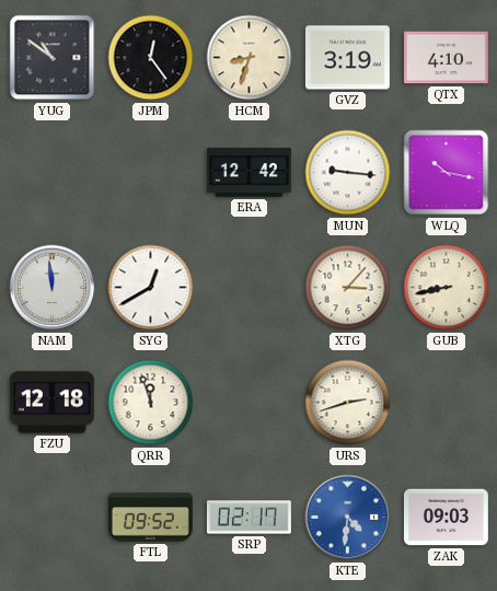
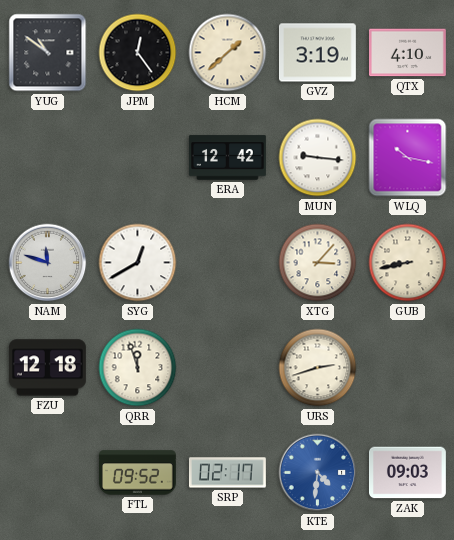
HCM: 8:33 -> 1:38 (228, 53)
NAM: 11:59 -> 11:48 (48, 263)
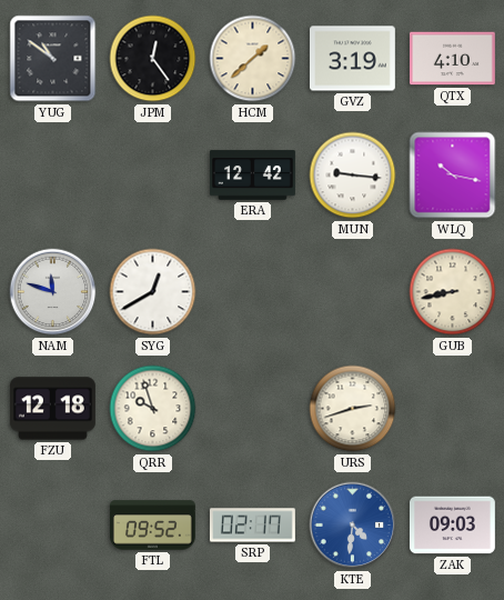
XTG: 3:07 -> none (318, 263)
QRR: 11:57 -> 9:57 (153, 409)
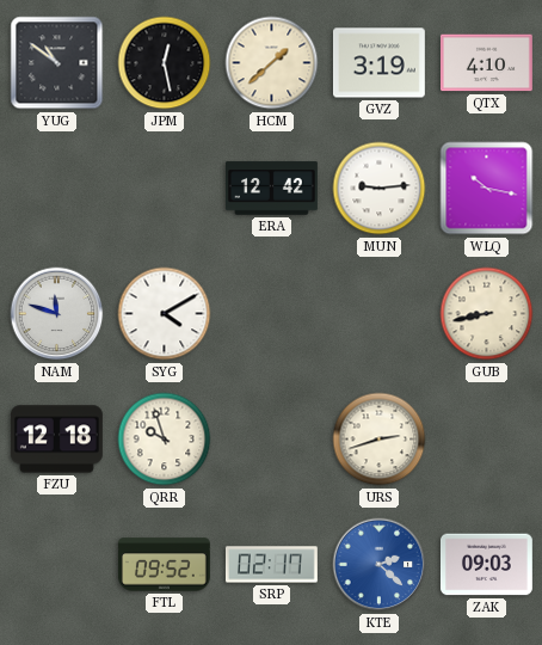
JPM: 12:24 -> 12:28 (165, 63)
MUN: 9:16 -> 9:14 (380, 189)
SYG: 12:40 -> 4:10 (165, 314)
KTE: 4:31 -> 2:22 (380, 565)
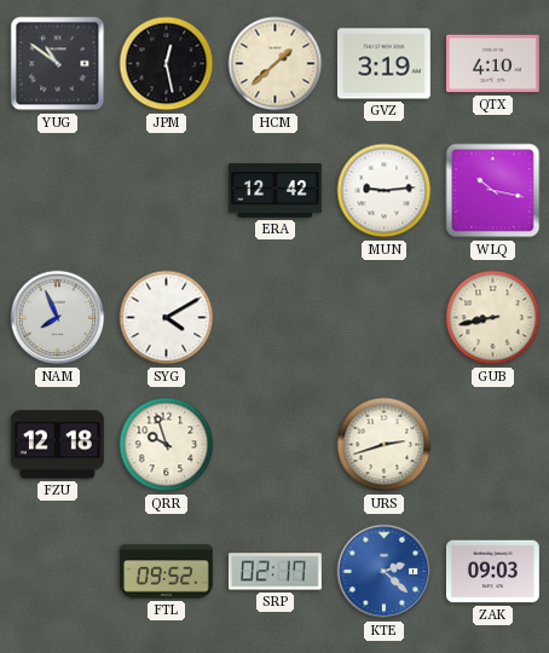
NAM: 11:48 -> 7:56 (58, 318)
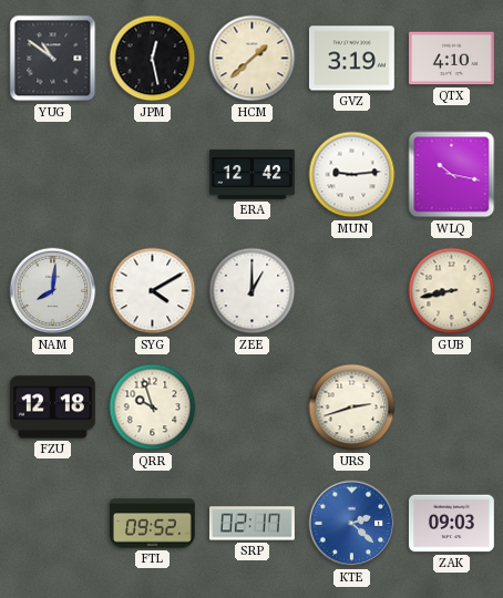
NAM: 7:56 -> 8:01 (53, 291)
ZEE: none -> 1:00 (253, 291)
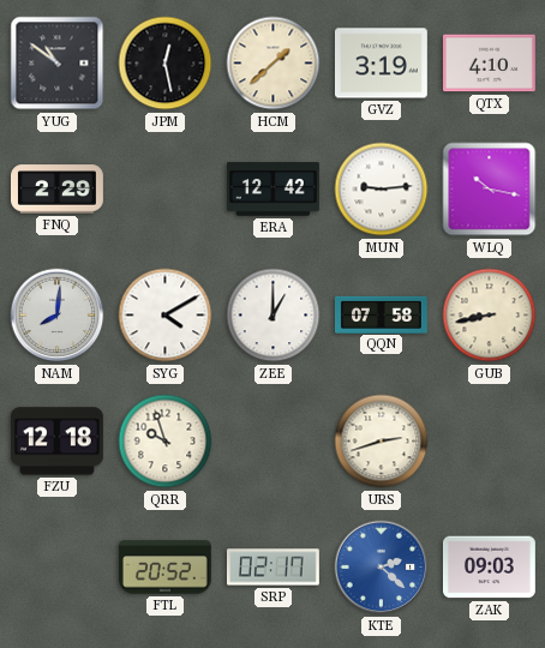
FNQ: none -> 2:29 (58, 190)
QQN: none -> 07:58 (382, 314)
FTL: 09:52 -> 20:52 (164, 568)
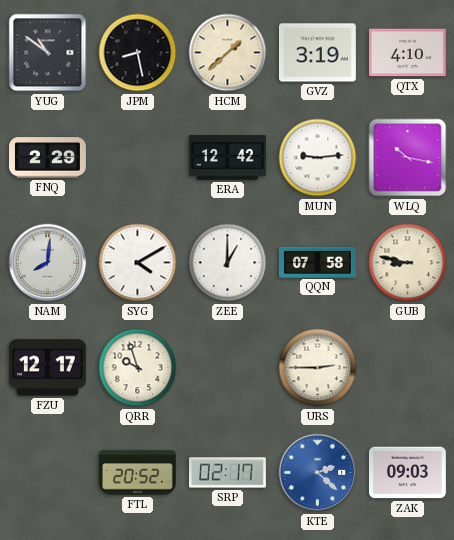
JPM: 12:28 -> 8:28 (138, 53)
GUB: 8:43 -> 8:47 (408, 263)
FZU: 12:18 -> 12:17 (47, 368)
URS: 2:42 -> 2:45 (318, 368)
